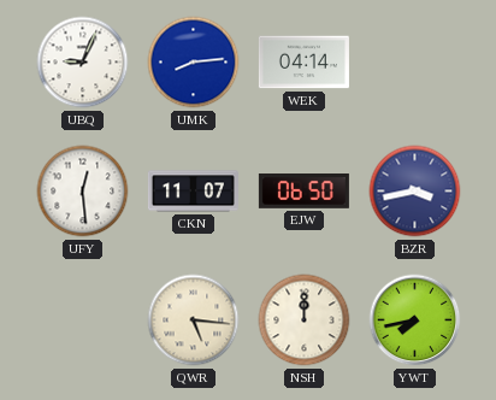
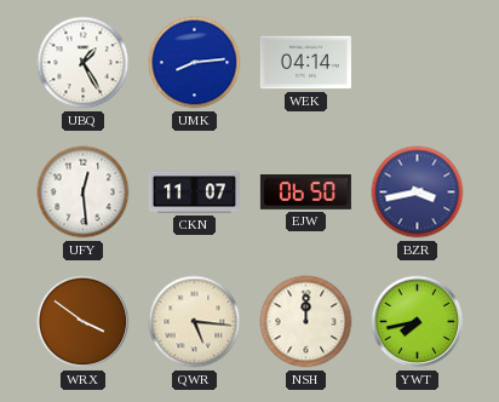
UBQ: 9:04 -> 1:25 (84, 63)
WRX: none -> 3:51 (84, 322)
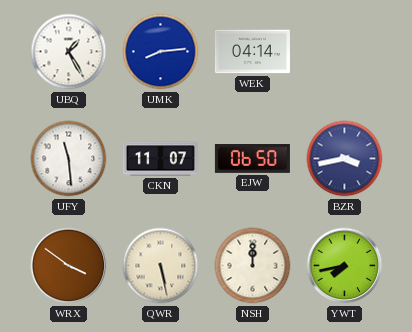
UFY: 12:29 -> 11:29 (69, 159)
QWR: 5:16 -> 5:28 (161, 266)
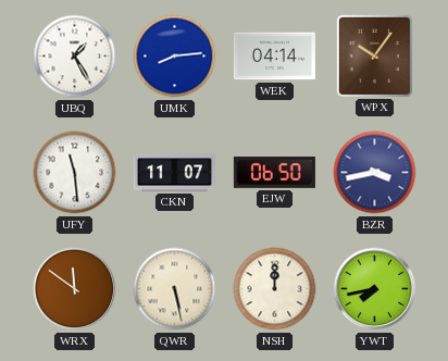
WPX: none -> 10:06 (374, 55)
WRX: 3:51 -> 11:51 (75, 289)
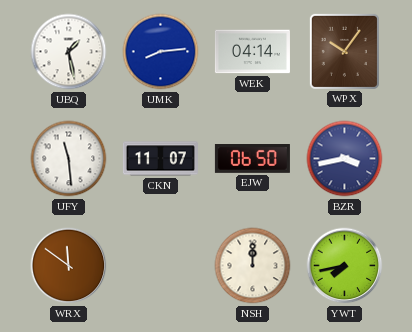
UBQ: 1:25 -> 1:28 (69, 52)
QWR: 5:28 -> none (175, 289)
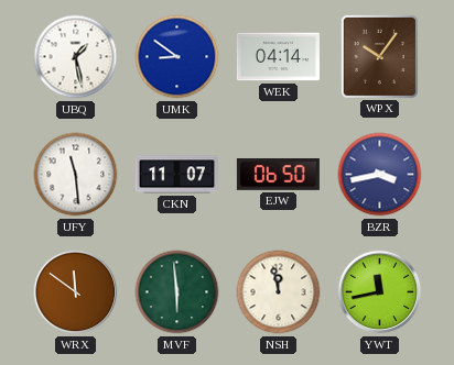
UMK: 8:14 -> 8:51 (177, 57)
MVF: none -> 5:59 (177, 292)
NSH: 12:00 -> 11:58 (279, 292)
YWT: 7:43 -> 11:43 (380, 292)
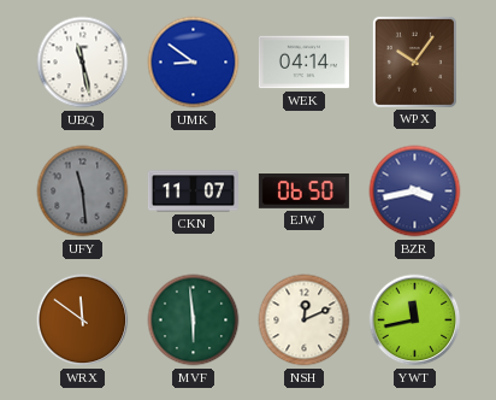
UBQ: 1:28 -> 11:28 (83, 63)
UFY dial: white -> grey (83, 192)
NSH: 11:58 -> 12:11 (305, 320)
